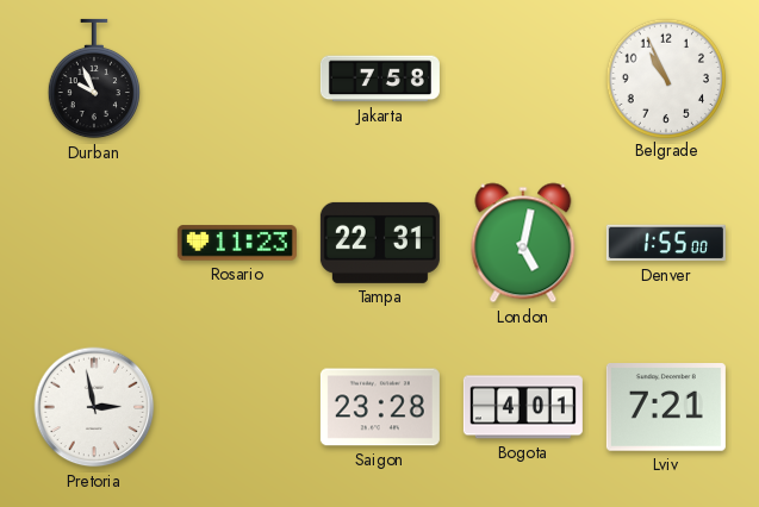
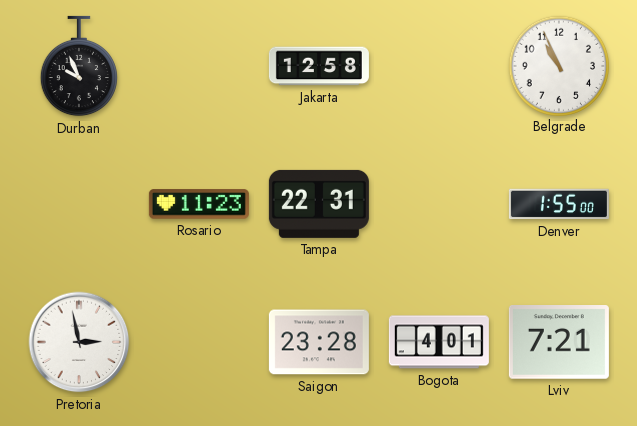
Jakarta: 7:58 -> 12:58 (319, 66)
London: 5:02 -> none (523, 243)
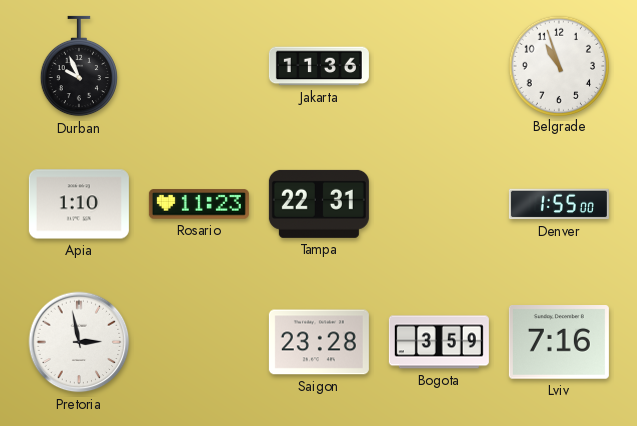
Jakarta: 12:58 -> 11:36 (319, 66)
Belgrade: 10:56 -> 10:57 (558, 65)
Apia: none -> 1:10 (79, 204)
Bogota: 4:01 -> 3:59 (439, 342)
Lviv: 7:21 -> 7:16 (559, 343)
